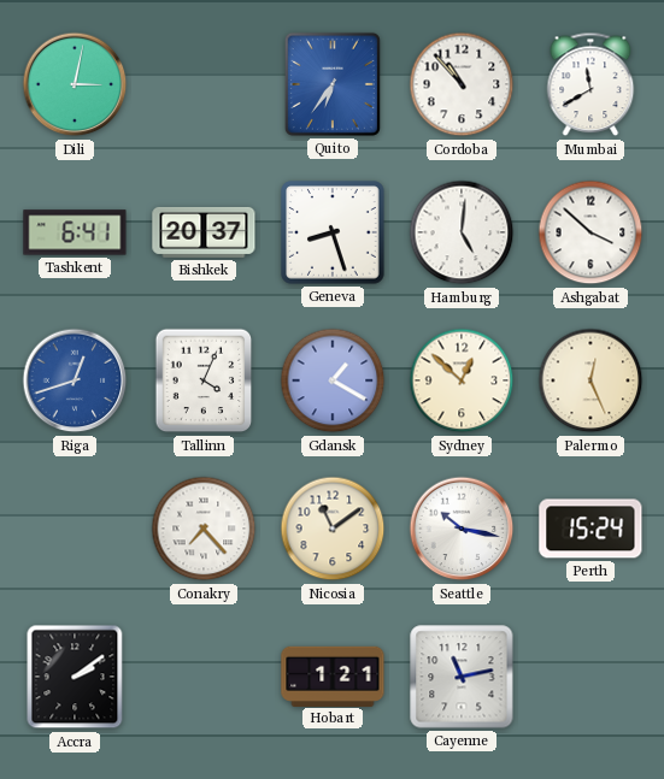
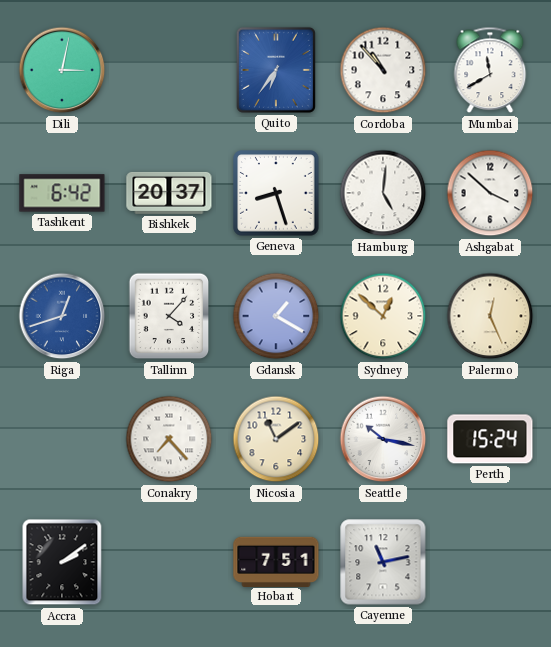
Tashkent: 6:41 -> 6:42 (62, 193)
Tallinn: 4:04 -> 4:07 (169, 316)
Hobart: 1:21 -> 7:51 (276, 561)
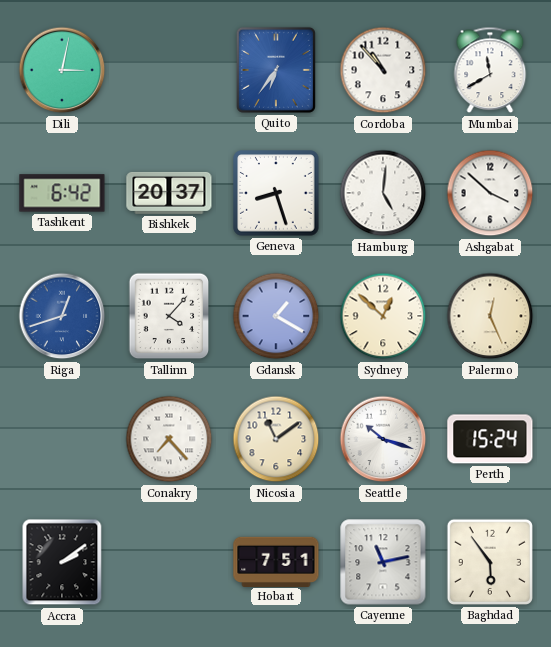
Seattle: 10:17 -> 10:18 (383, 439)
Baghdad: none -> 5:54 (490, 562)
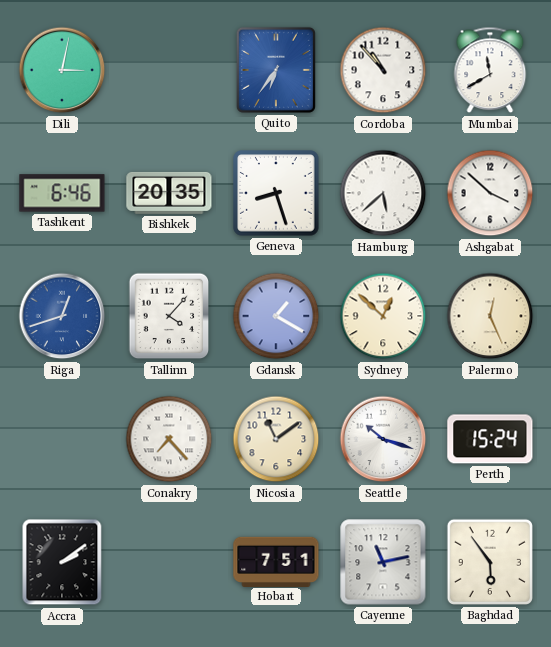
Tashkent: 6:42 -> 6:46 (62, 193)
Bishkek: 20:37 -> 20:35 (169, 193)
Hamburg: 5:01 -> 5:38 (383, 193)
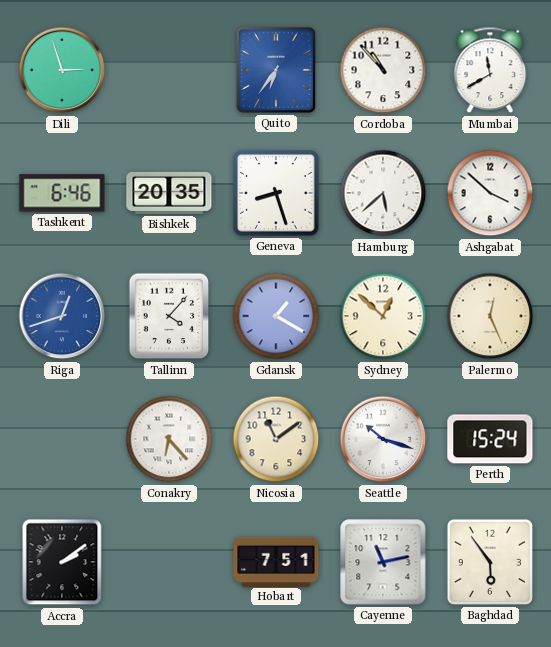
Dili: 3:02 -> 2:57 (62, 70)
Conakry: 7:23 -> 6:23 (169, 439)
